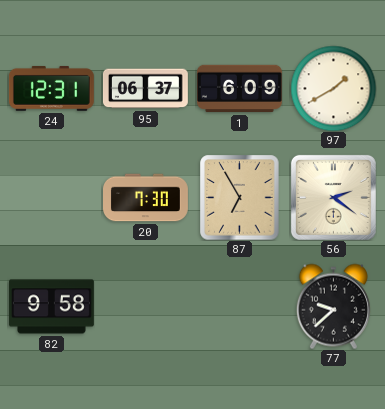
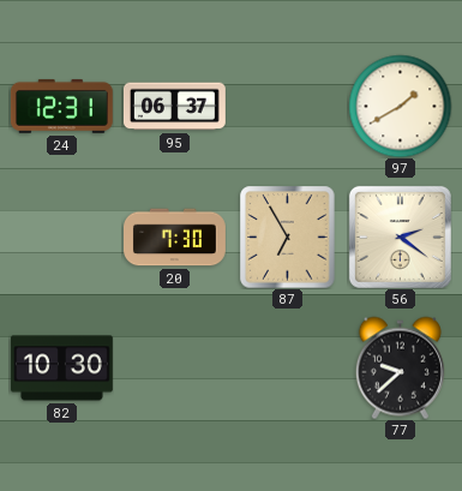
1: 6:09 -> none (240, 89)
82: 9:58 -> 10:30 (61, 369)
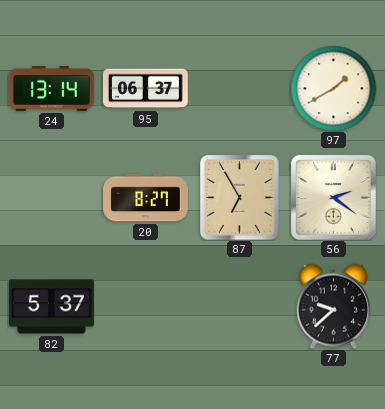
24: 12:31 -> 13:14 (51, 88)
20: 7:30 -> 8:27 (146, 198)
82: 10:30 -> 5:37 (51, 307)
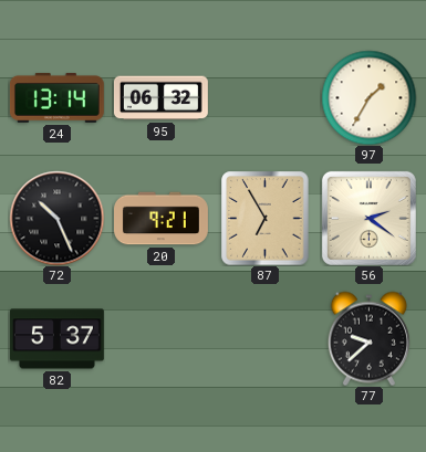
95: 06:37 -> 06:32 (160, 98)
97: 1:40 -> 1:35 (368, 97)
72: none -> 10:26 (56, 218)
20: 8:27 -> 9:21 (162, 219)
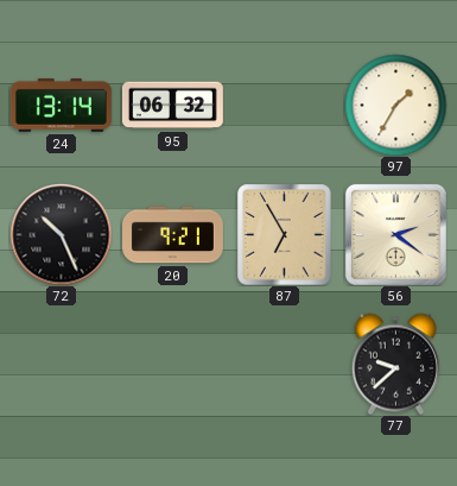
82: 5:37 -> none (56, 339)
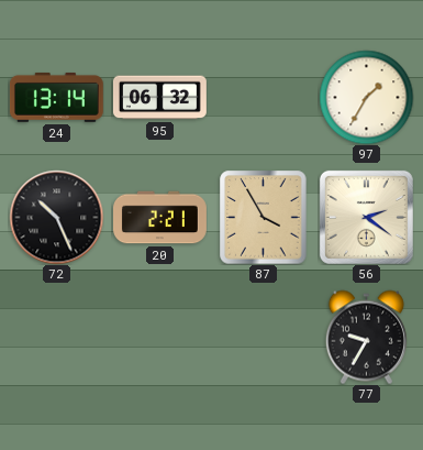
20: 9:21 -> 2:21 (160, 218)
87: 6:55 -> 3:55 (264, 217)
77: 9:38 -> 9:35 (366, 337)
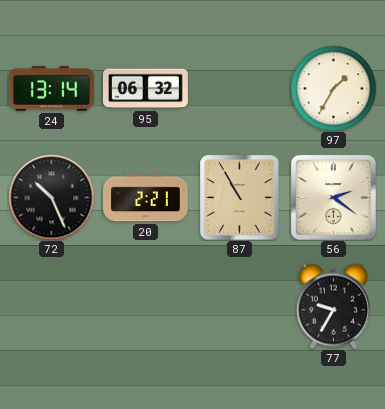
87: 3:55 -> 10:55 (240, 197)
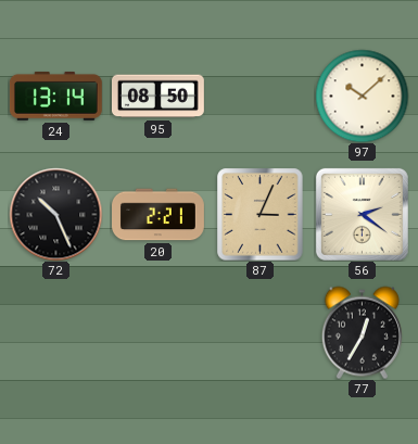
95: 06:32 -> 08:50 (157, 97)
97: 1:35 -> 10:08 (362, 96)
87: 10:55 -> 3:04 (261, 214)
77: 9:35 -> 12:35 (362, 332)
